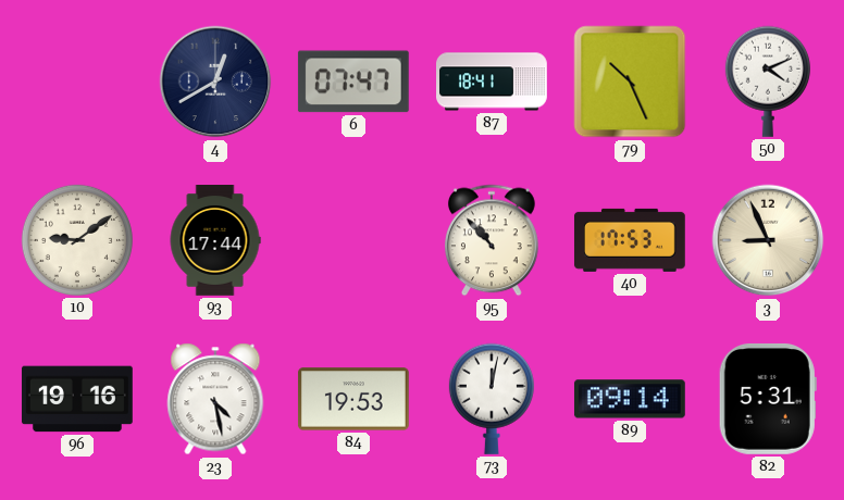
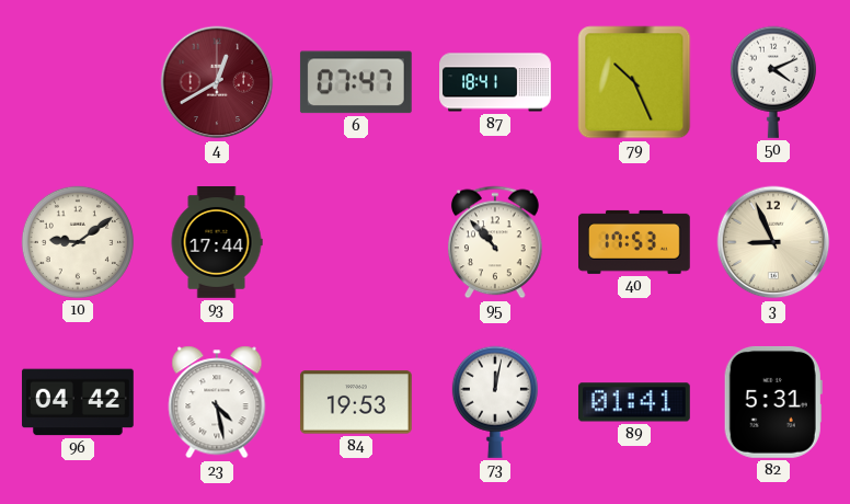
4 dial: navy -> burgundy (217, 82)
96: 19:16 -> 04:42 (78, 402)
89: 09:14 -> 01:41 (634, 402)
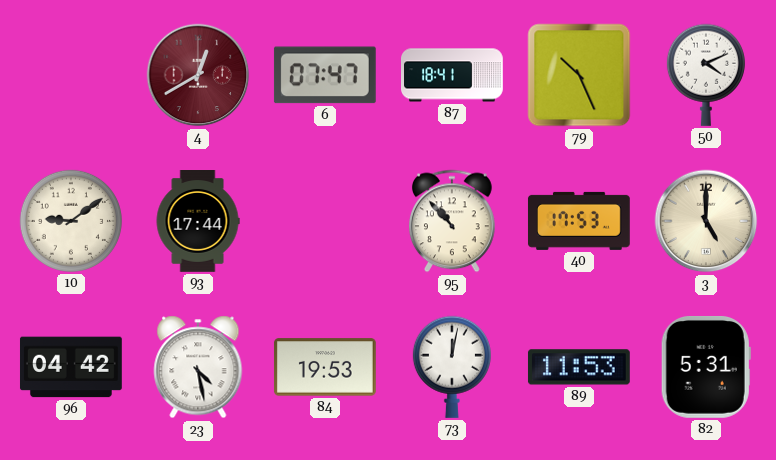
3: 8:56 -> 5:00 (706, 221)
89: 01:41 -> 11:53 (579, 367)
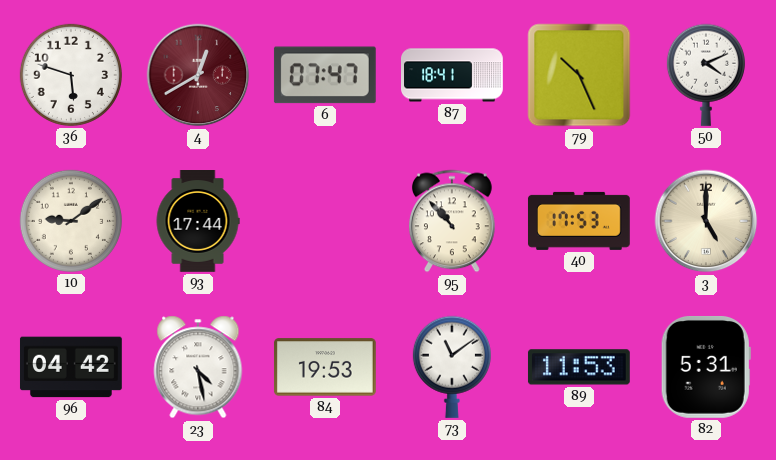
36: none -> 5:48 (71, 75)
73: 12:02 -> 11:09 (452, 367)
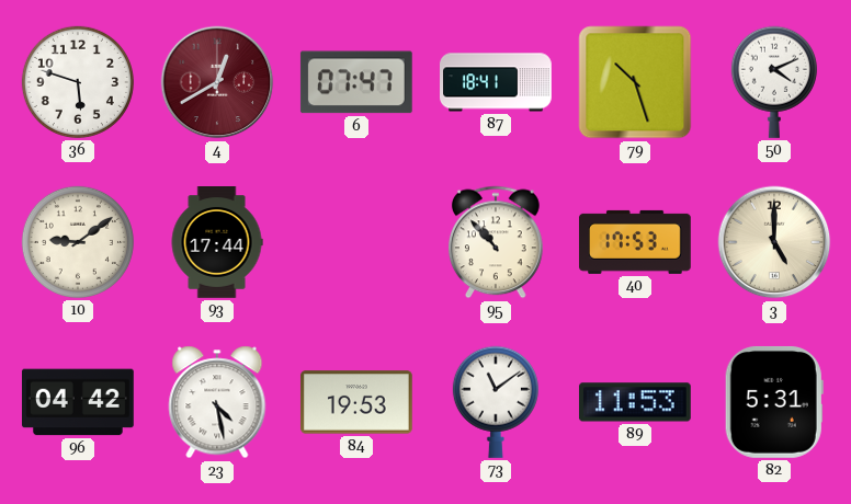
79: 10:26 -> 10:27 (635, 82)
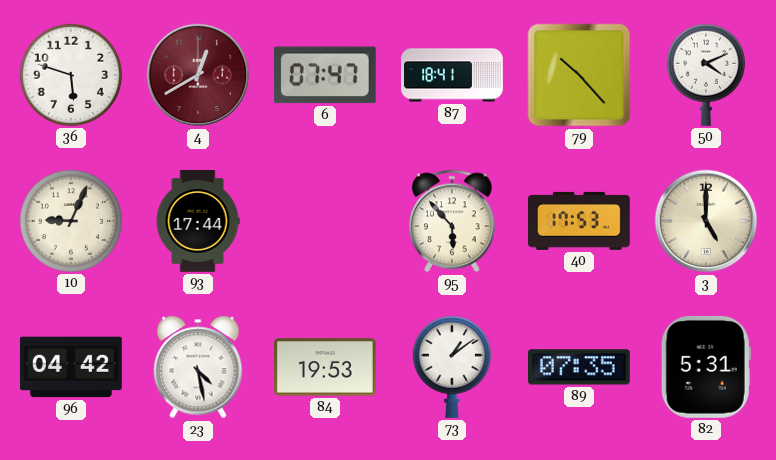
79: 10:27 -> 10:23 (579, 75)
10: 9:09 -> 9:04 (71, 221)
95: 10:53 -> 5:53 (453, 221)
73: 11:09 -> 1:09 (452, 367)
89: 11:53 -> 07:35 (579, 367)
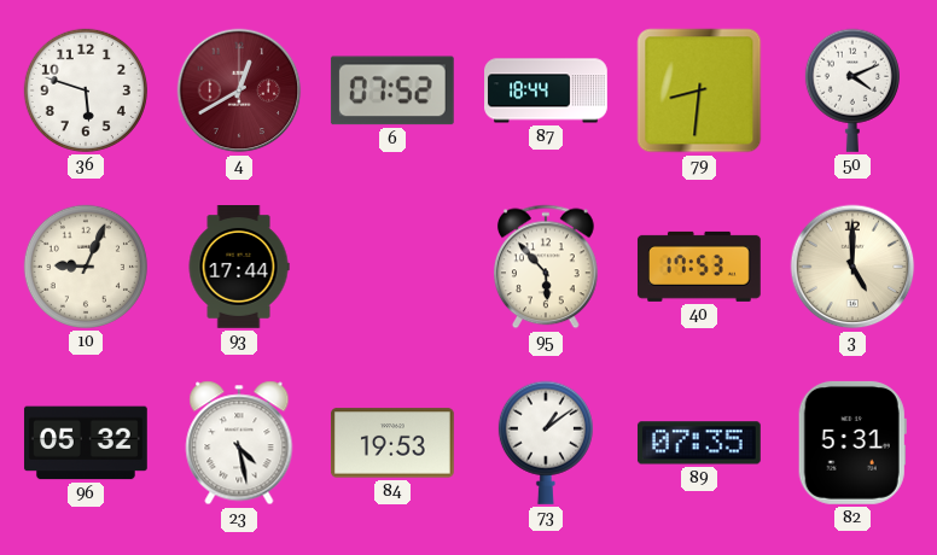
6: 07:47 -> 07:52 (392, 90)
87: 18:41 -> 18:44 (546, 90)
79: 10:23 -> 8:31 (699, 90)
96: 04:42 -> 05:32 (86, 443)
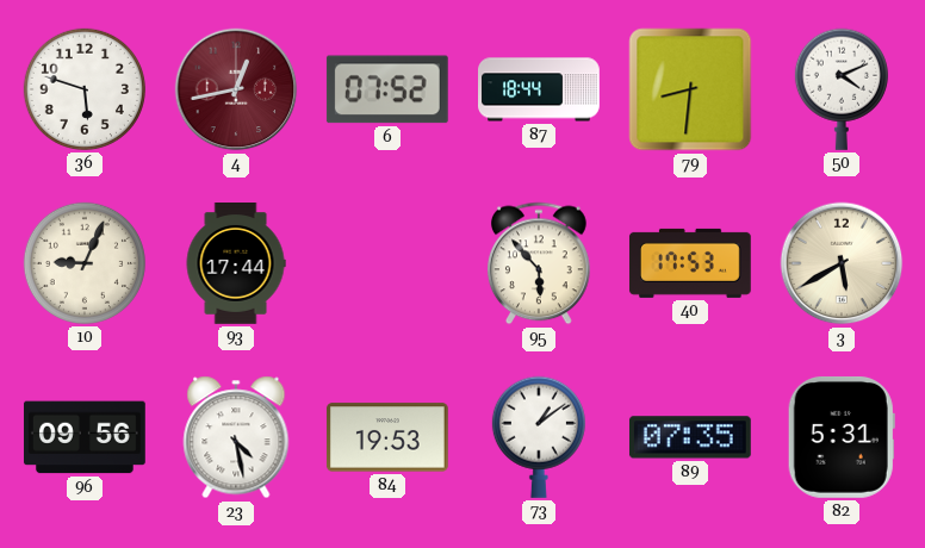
4: 12:40 -> 12:43 (236, 89)
3: 5:00 -> 5:40 (842, 263)
96: 05:32 -> 09:56 (85, 437)
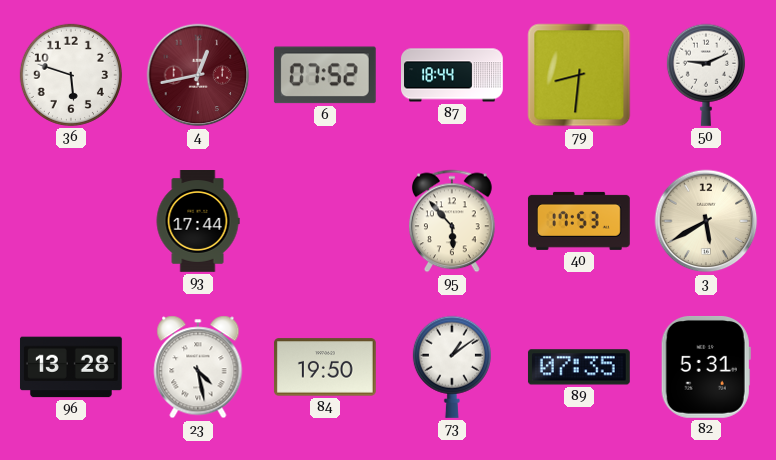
50: 4:11 -> 9:11 (706, 75)
10: 9:04 -> none (85, 263)
96: 09:56 -> 13:28 (71, 367)
84: 19:53 -> 19:50 (325, 367)
